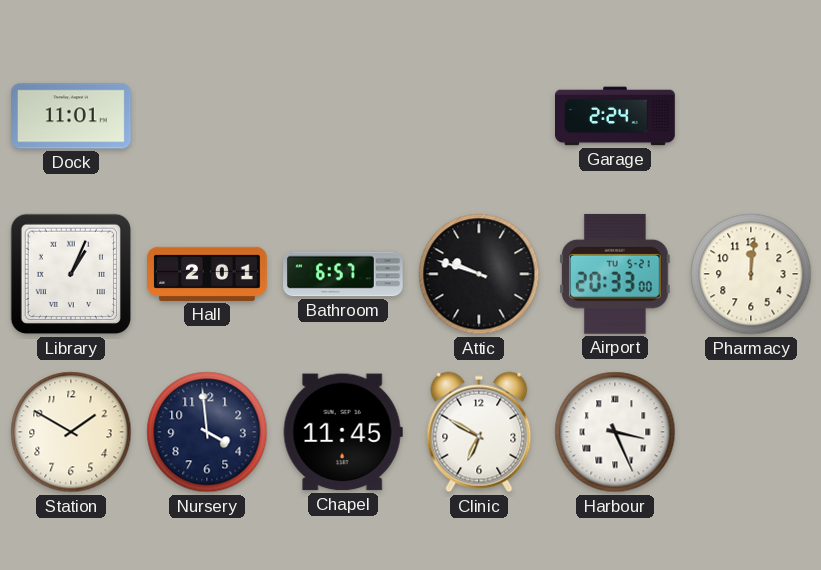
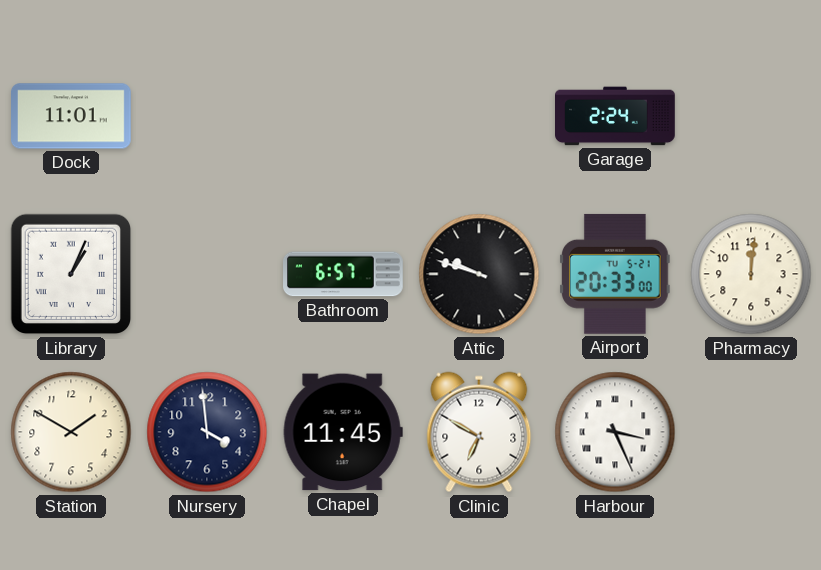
Hall: 2:01 -> none (207, 274)
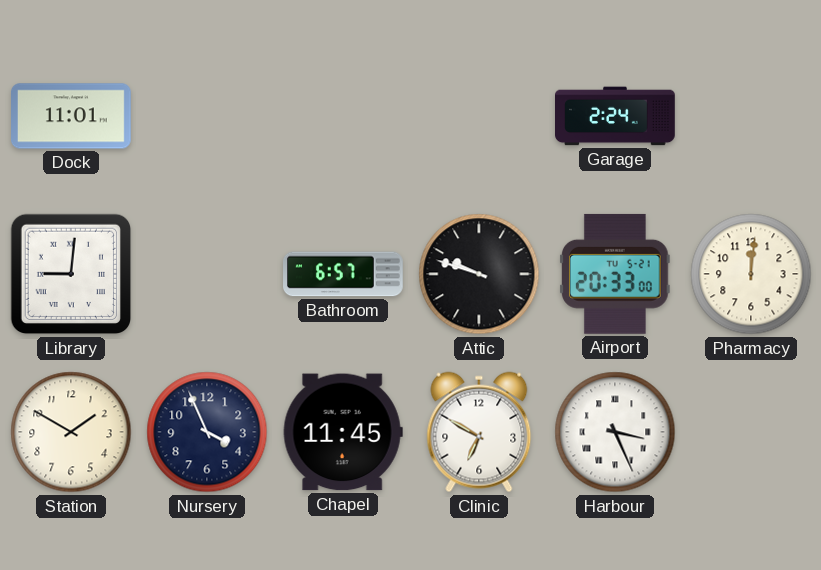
Library: 1:04 -> 9:01 (71, 274)
Nursery: 3:59 -> 3:56 (207, 432)
